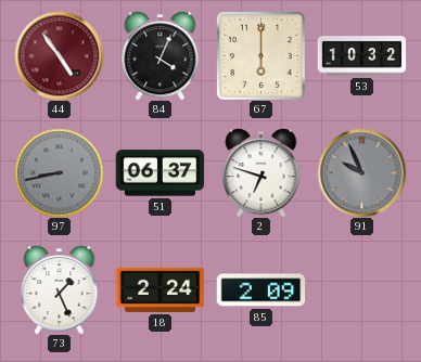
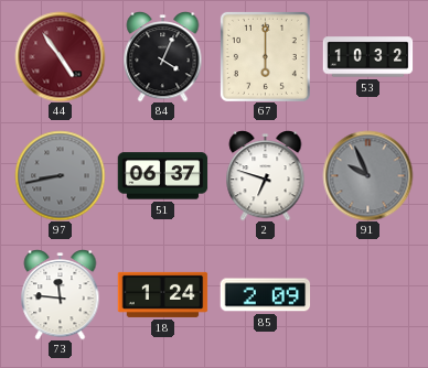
73: 1:26 -> 11:46 (61, 295)
18: 2:24 -> 1:24 (162, 294)
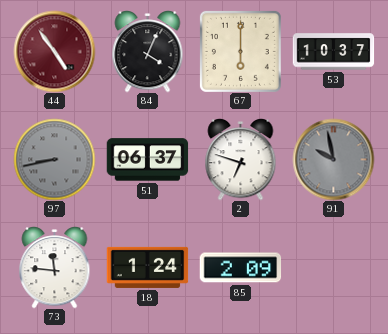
53: 10:32 -> 10:37 (333, 52)
91: 9:56 -> 9:58 (333, 159)
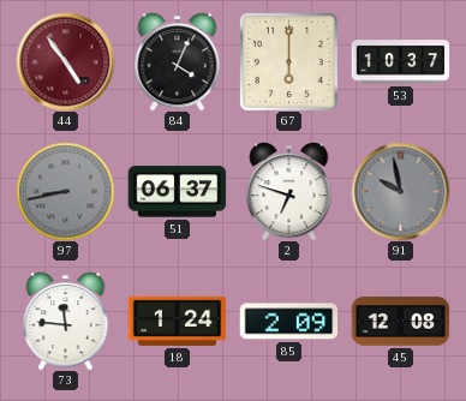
45: none -> 12:08 (400, 322)
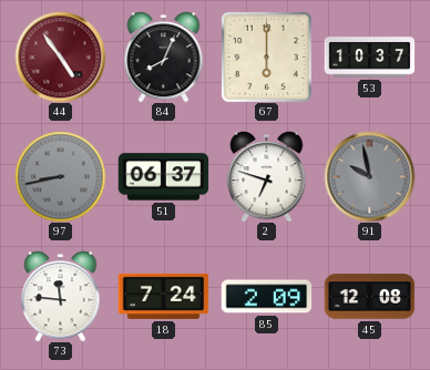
84: 4:04 -> 8:04 (164, 58)
18: 1:24 -> 7:24 (163, 296)
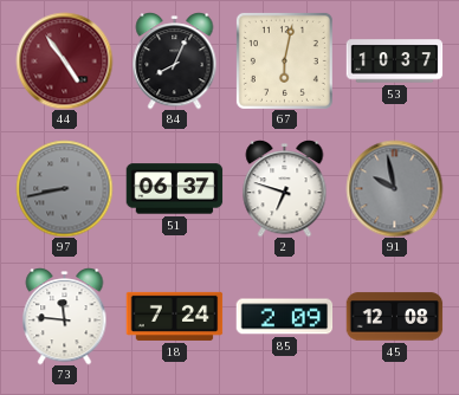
67: 6:00 -> 6:02 (284, 60)
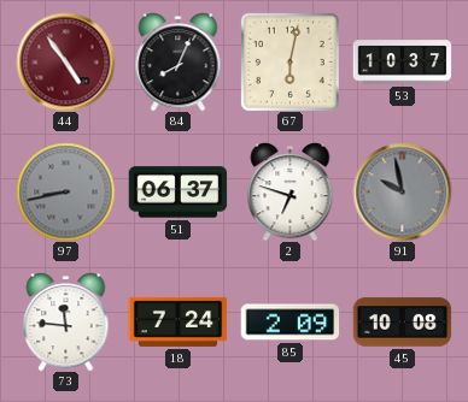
45: 12:08 -> 10:08 (402, 323)
